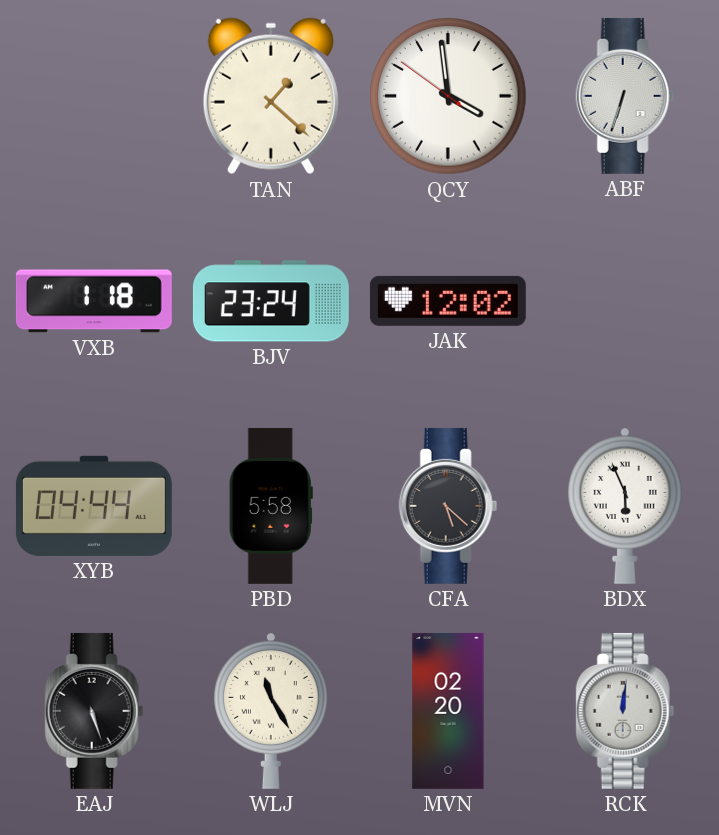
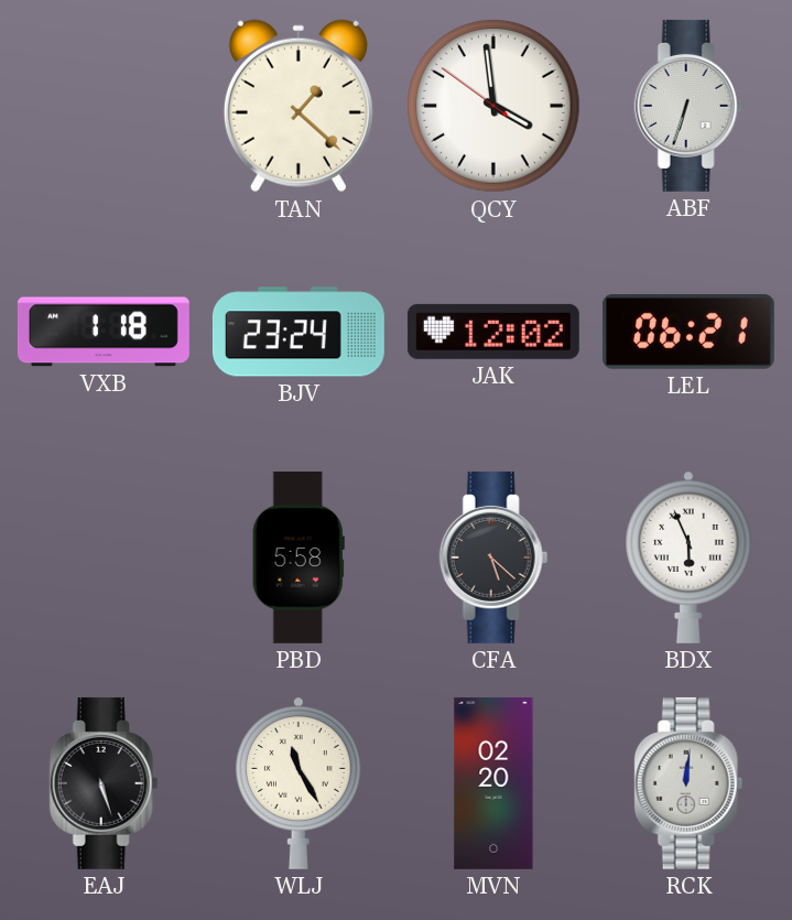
LEL: none -> 06:21 (688, 332)
XYB: 04:44 -> none (94, 506)
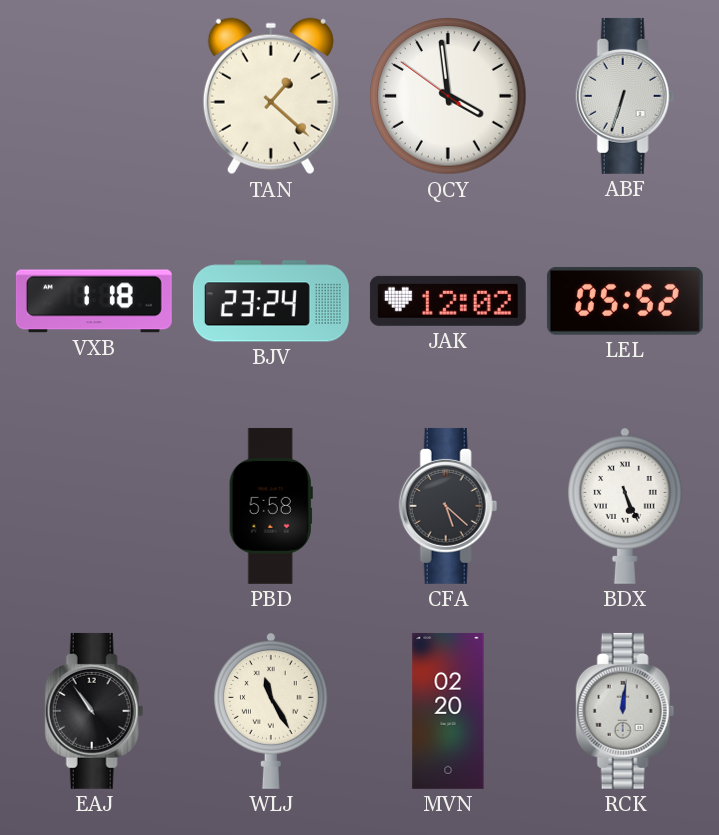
LEL: 06:21 -> 05:52 (625, 301)
BDX: 5:56 -> 5:26 (625, 506)
EAJ: 5:27 -> 10:54 (94, 711)
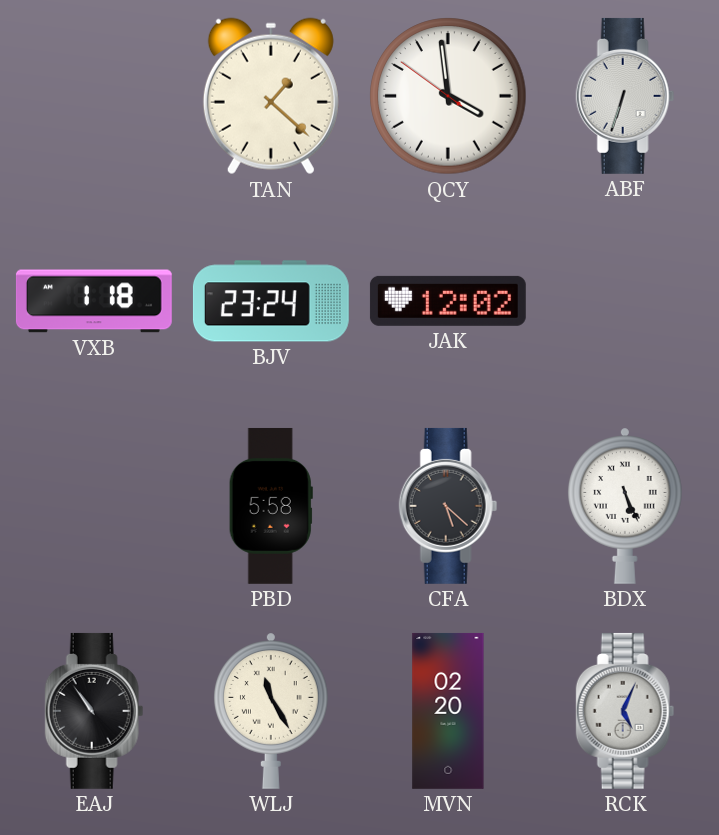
LEL: 05:52 -> none (625, 301)
RCK: 12:01 -> 5:04 (625, 711)
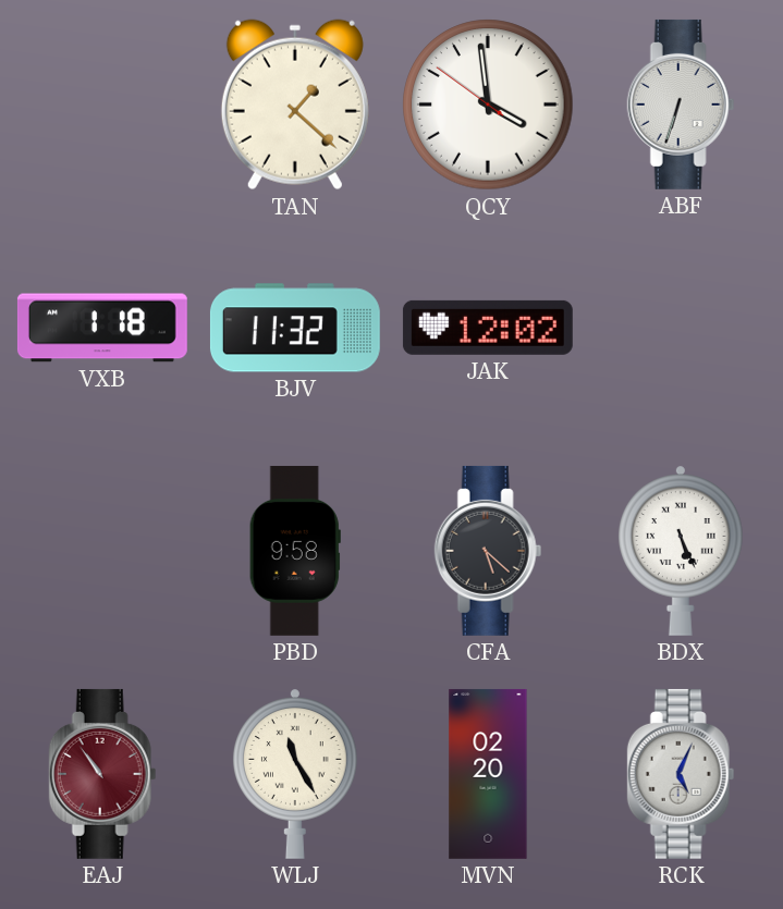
BJV: 23:24 -> 11:32 (295, 328)
PBD: 5:58 -> 9:58 (295, 551)
EAJ dial: black -> burgundy (102, 774)
